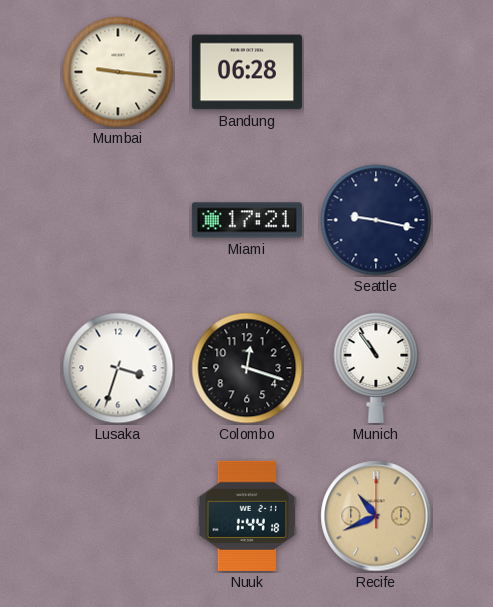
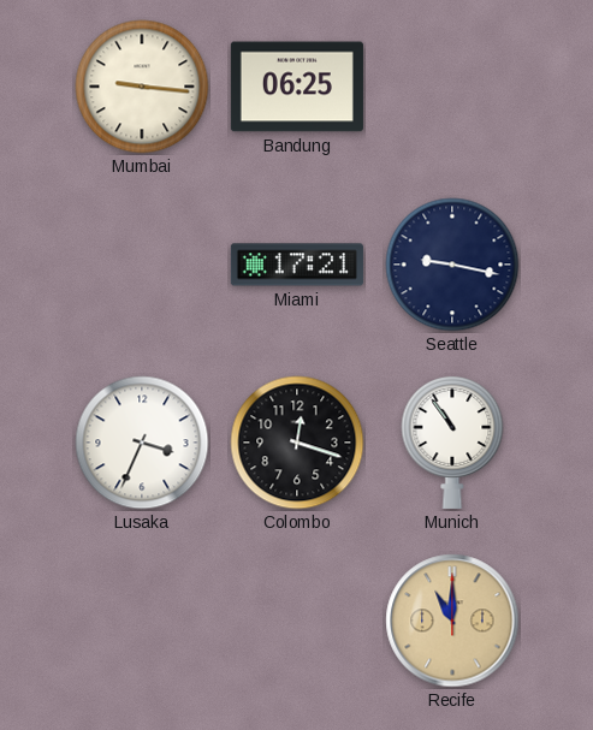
Bandung: 06:28 -> 06:25 (297, 87)
Lusaka: 3:33 -> 3:34 (142, 443)
Nuuk: 1:44 -> none (247, 516)
Recife: 10:41 -> 11:00 (452, 621)
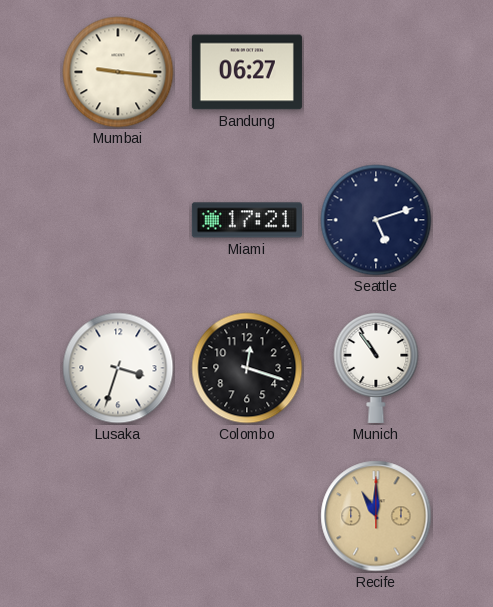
Bandung: 06:25 -> 06:27 (247, 72)
Seattle: 9:17 -> 5:12 (376, 220)
Lusaka: 3:34 -> 3:33 (118, 368)
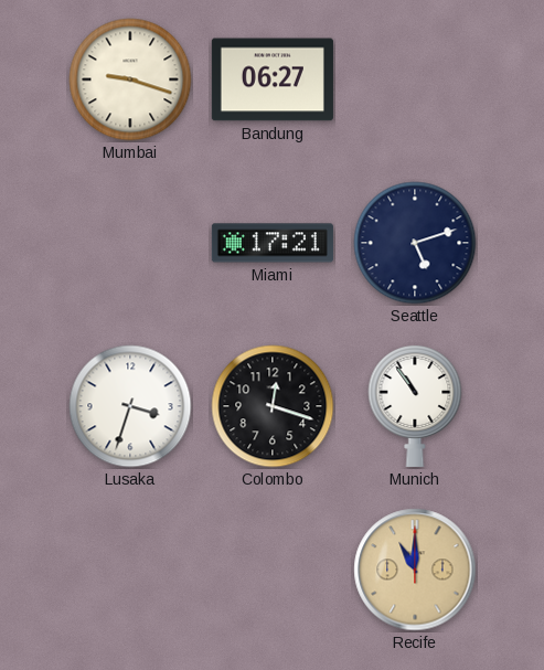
Mumbai: 9:16 -> 9:18 (130, 79)
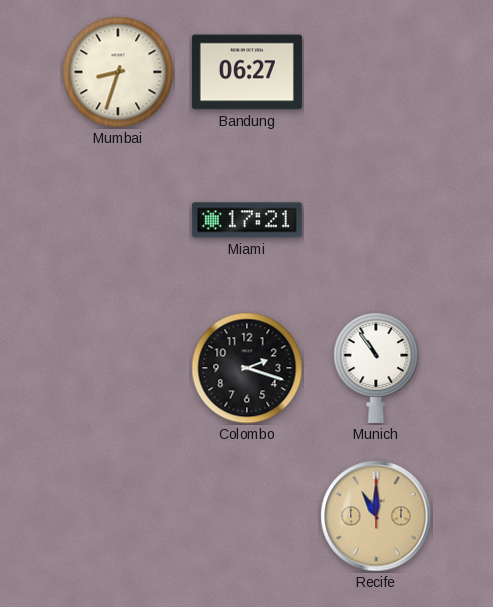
Mumbai: 9:18 -> 8:33 (118, 72)
Seattle: 5:12 -> none (415, 243)
Lusaka: 3:33 -> none (130, 406)
Colombo: 12:18 -> 2:18 (247, 368)
